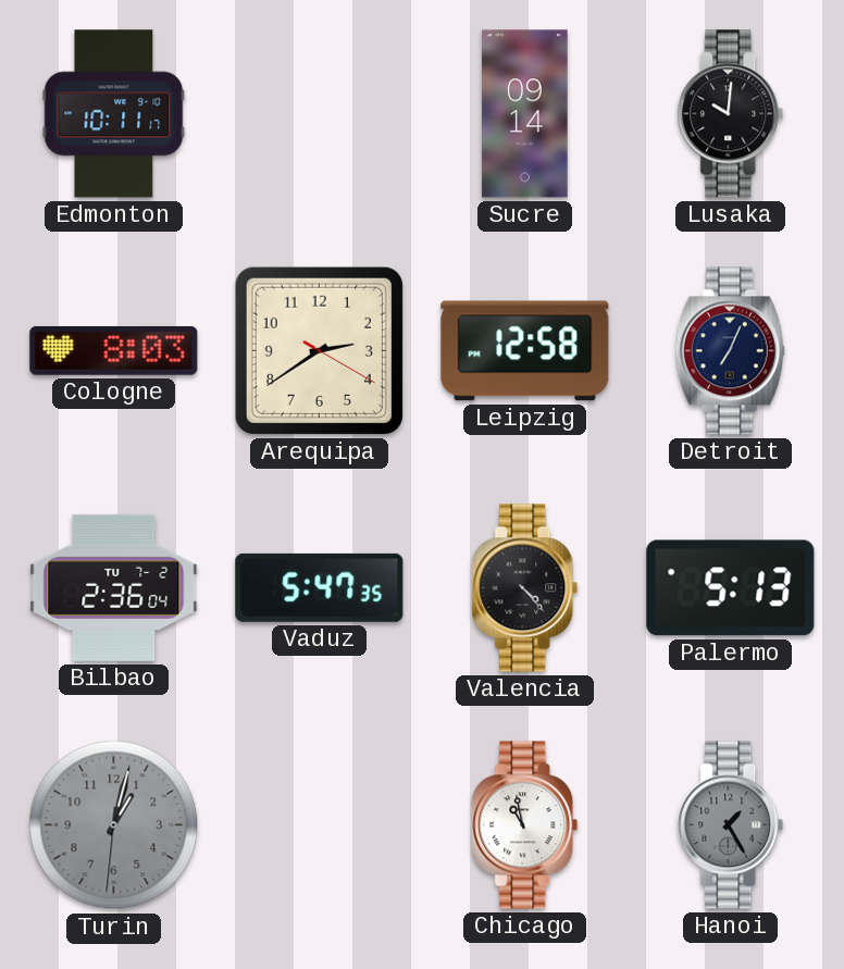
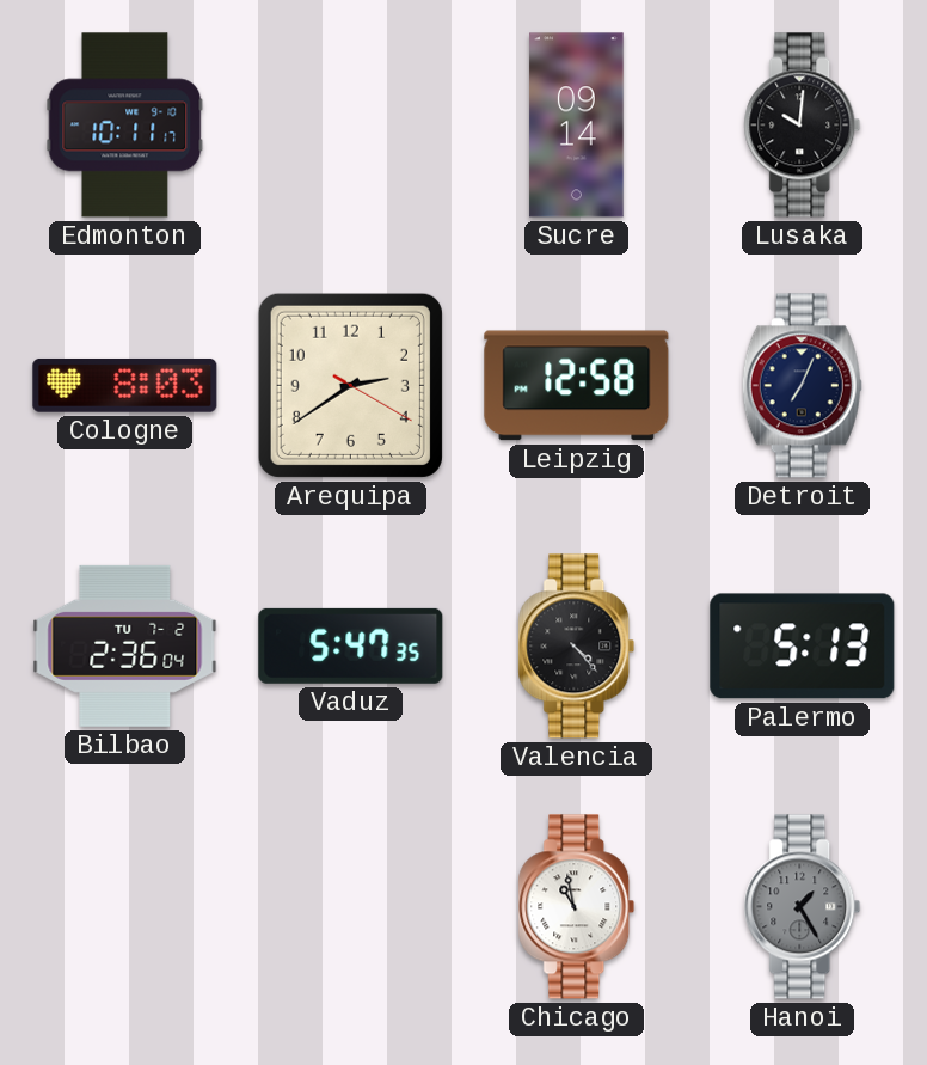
Turin: 1:02 -> none (114, 825)
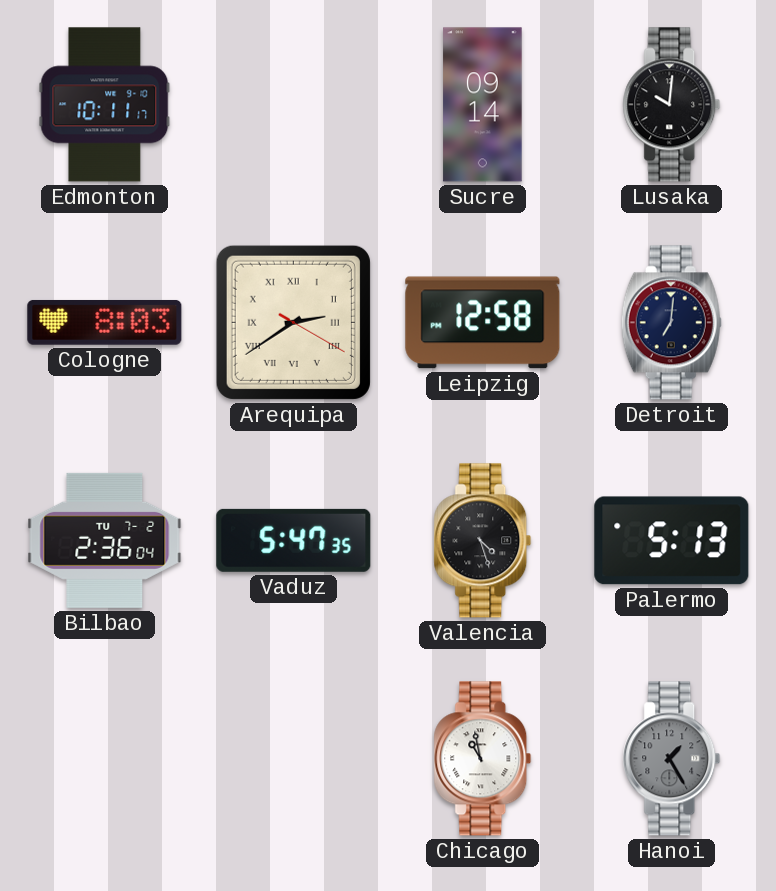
Arequipa numerals: Arabic -> Roman (293, 322)
Detroit: 7:04 -> 7:01 (671, 323)
Valencia: 4:23 -> 4:27 (483, 541)
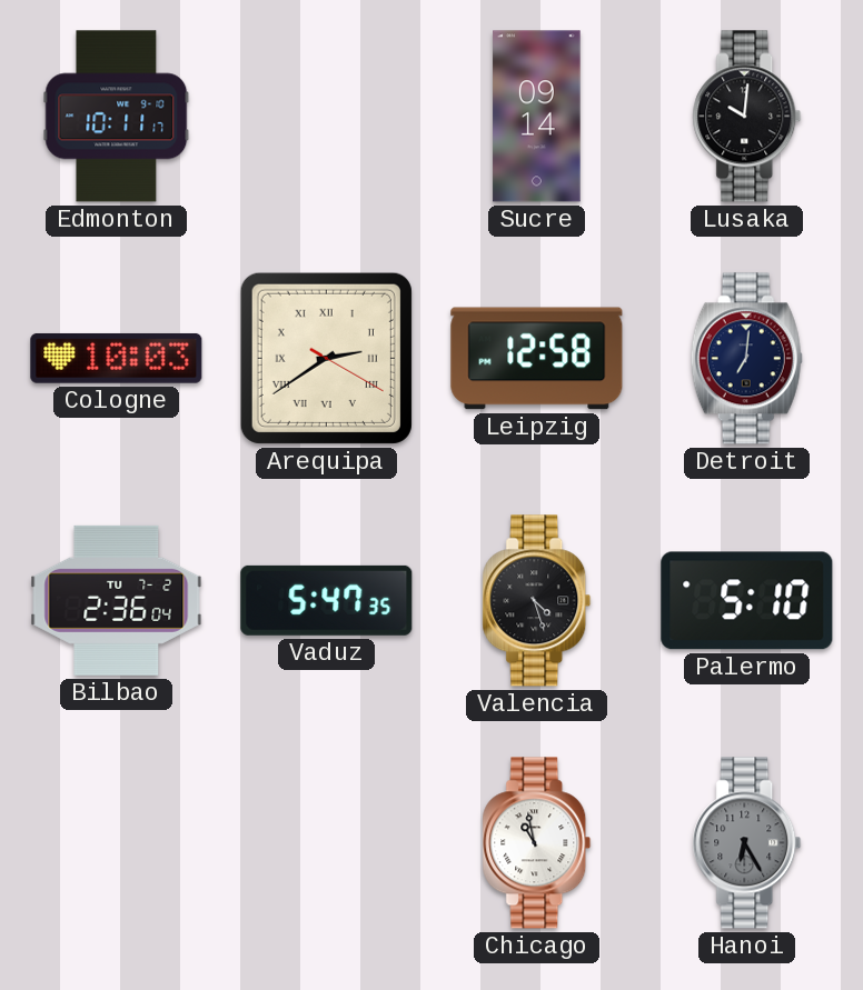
Cologne: 8:03 -> 10:03 (117, 359)
Palermo: 5:13 -> 5:10 (747, 601)
Hanoi: 1:25 -> 6:25 (747, 843)
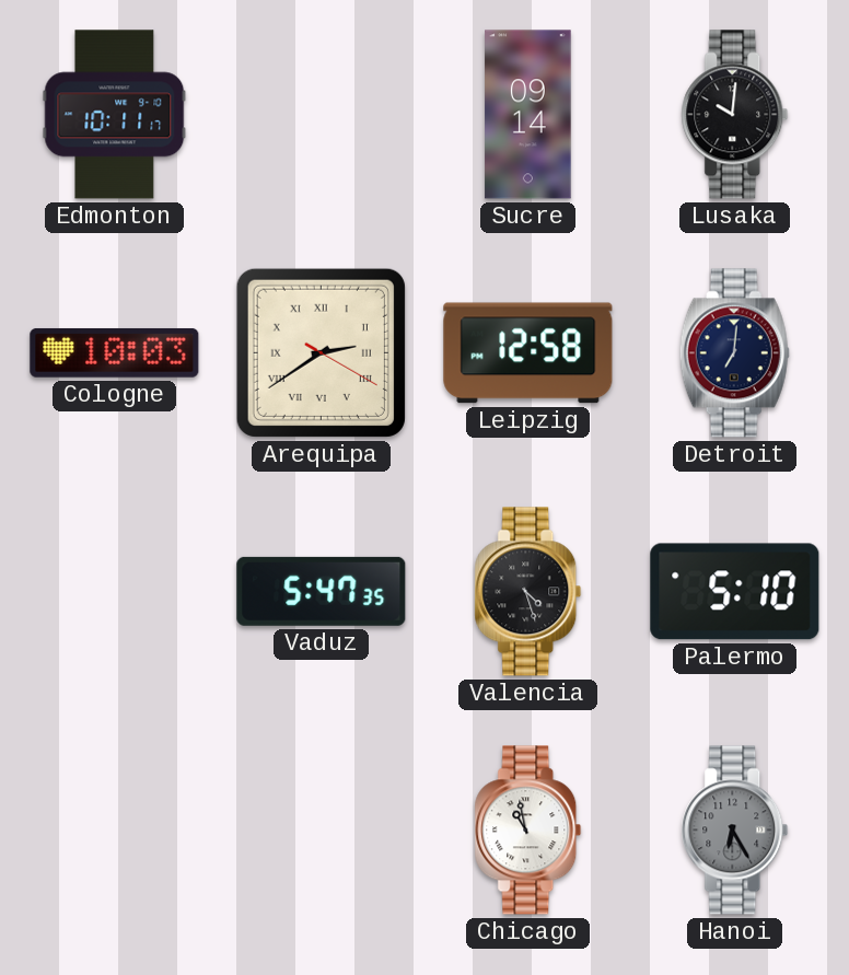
Bilbao: 2:36 -> none (117, 600)
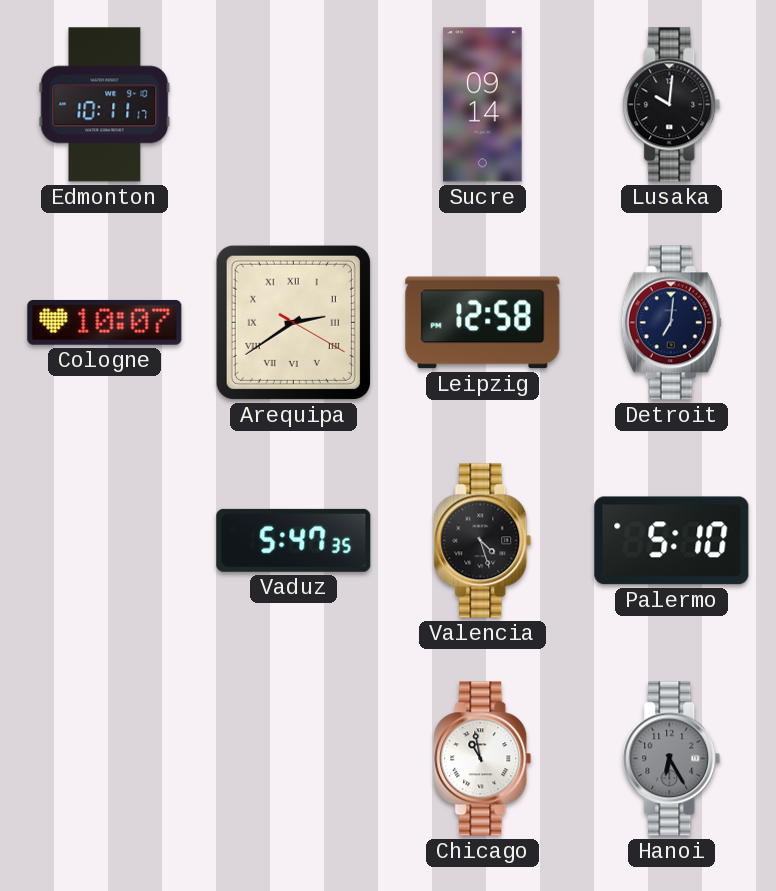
Cologne: 10:03 -> 10:07 (105, 323)
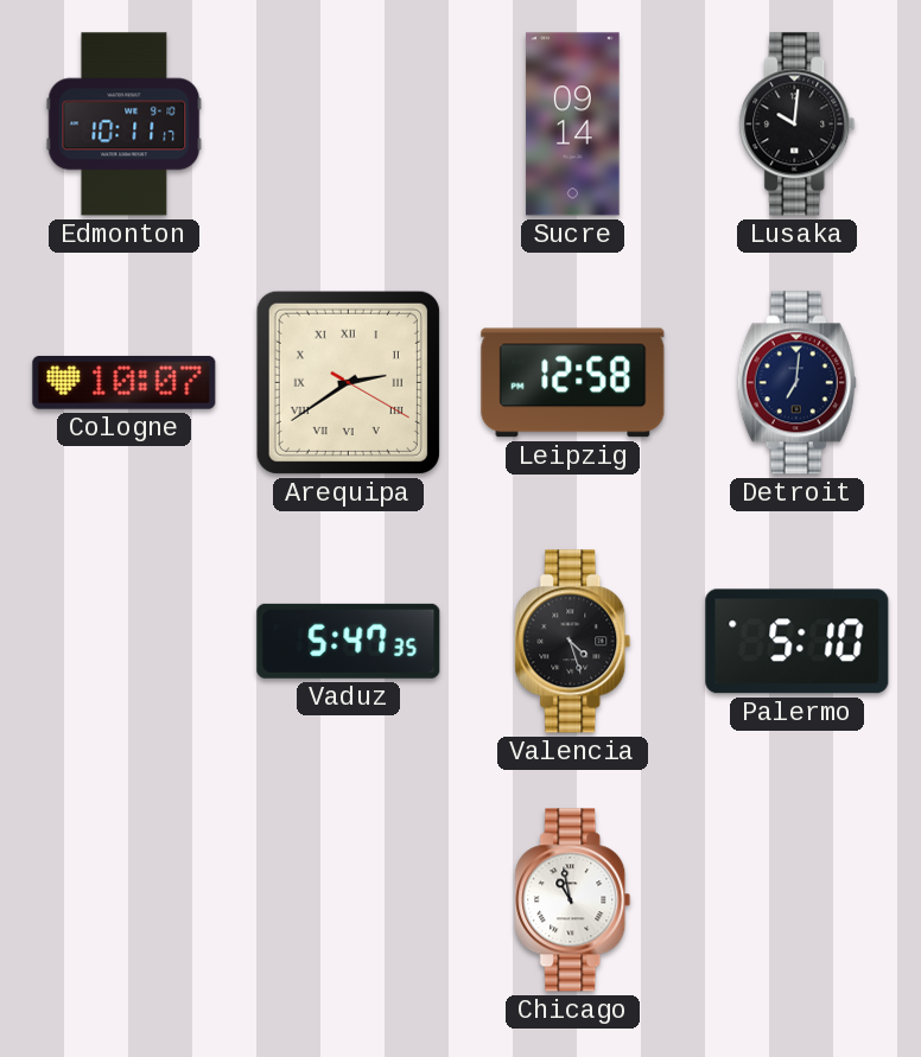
Hanoi: 6:25 -> none (672, 759)
